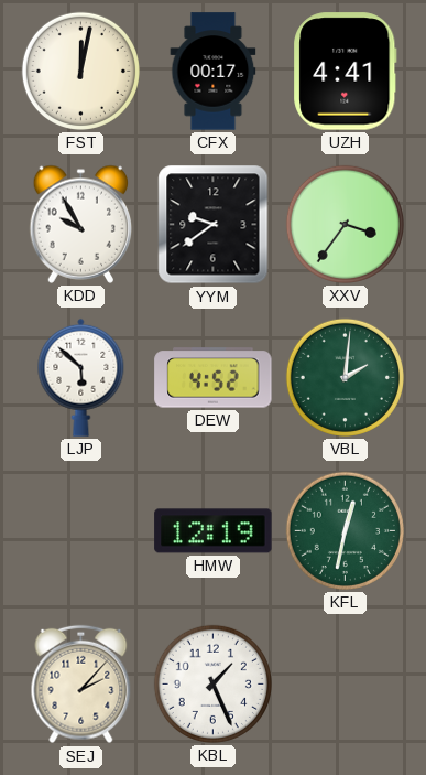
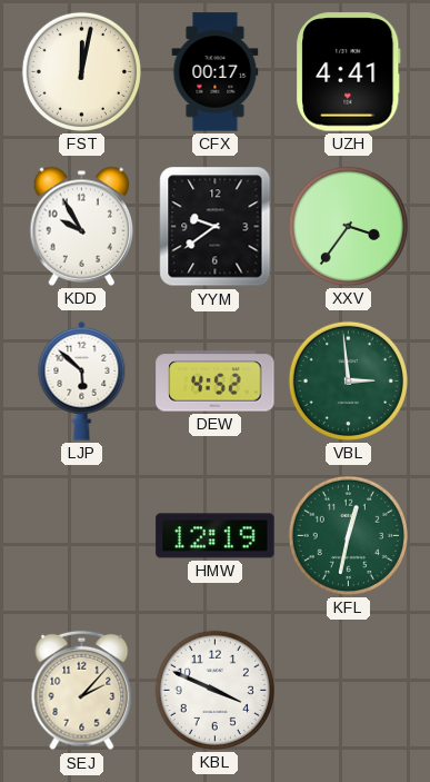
VBL: 2:01 -> 2:59 (348, 380)
KBL: 1:26 -> 3:49 (214, 690)
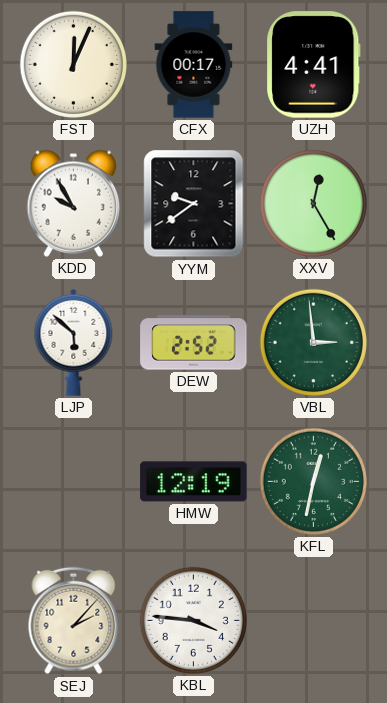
FST: 12:02 -> 12:04 (73, 64)
XXV: 3:36 -> 12:25 (313, 203)
DEW: 4:52 -> 2:52 (194, 343)
KBL: 3:49 -> 3:46 (193, 620)
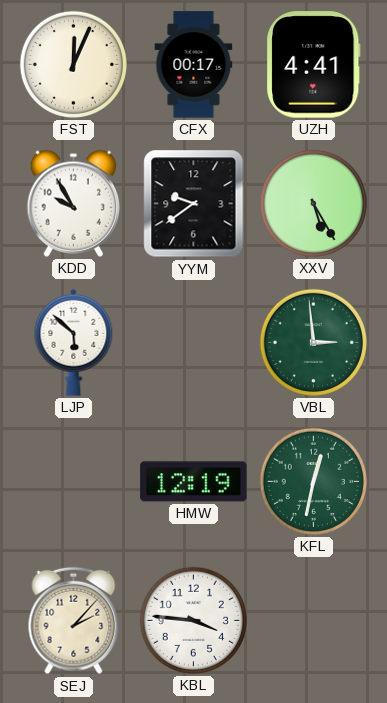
XXV: 12:25 -> 5:25 (313, 203)
DEW: 2:52 -> none (194, 343)
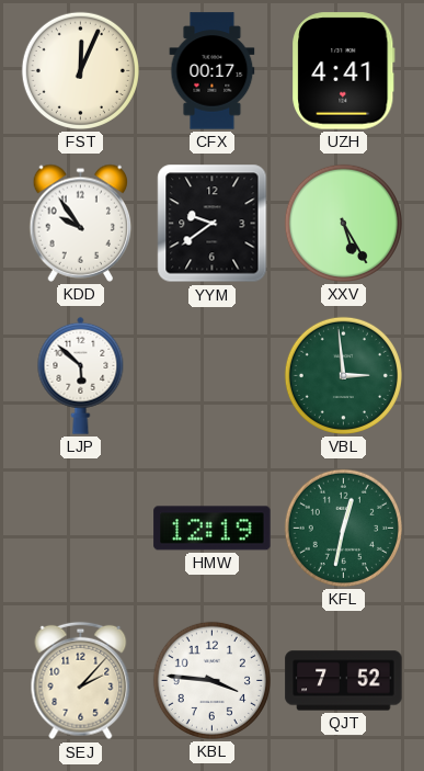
KDD: 9:55 -> 9:54 (81, 223)
QJT: none -> 7:52 (344, 681)
